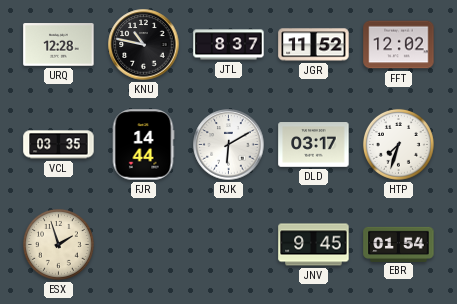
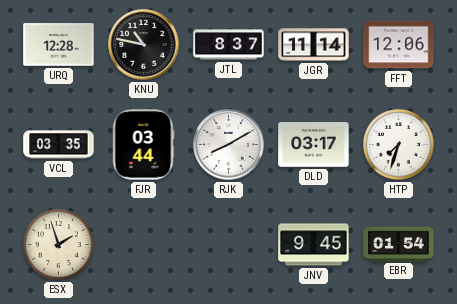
JGR: 11:52 -> 11:14 (314, 45)
FFT: 12:02 -> 12:06 (399, 45)
FJR: 14:44 -> 03:44 (143, 145)
RJK: 6:10 -> 8:10 (229, 145)
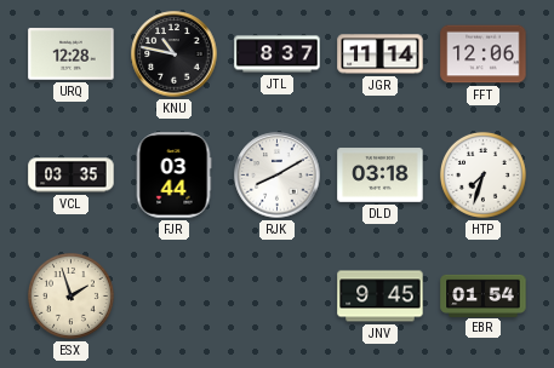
DLD: 03:17 -> 03:18 (381, 176)
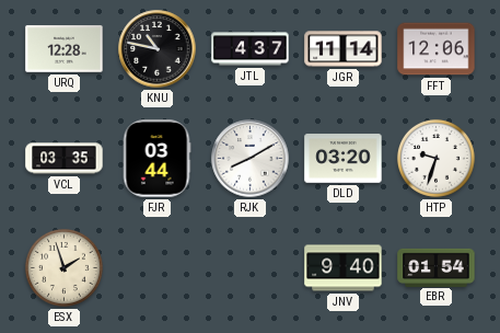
JTL: 8:37 -> 4:37 (251, 49)
DLD: 03:18 -> 03:20 (344, 159)
HTP: 7:33 -> 9:33 (435, 158)
JNV: 9:45 -> 9:40 (344, 268)
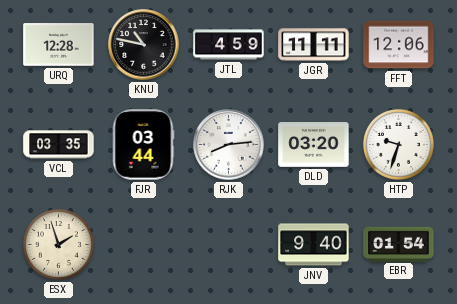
JTL: 4:37 -> 4:59 (229, 45)
JGR: 11:14 -> 11:11 (314, 45)
RJK: 8:10 -> 8:14 (229, 145)
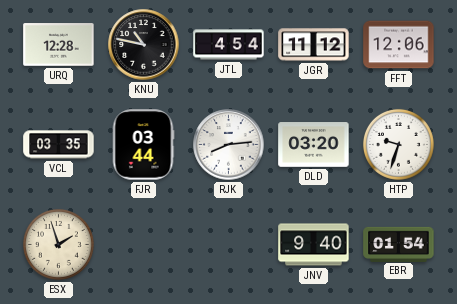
JTL: 4:59 -> 4:54 (229, 45)
JGR: 11:11 -> 11:12 (314, 45)
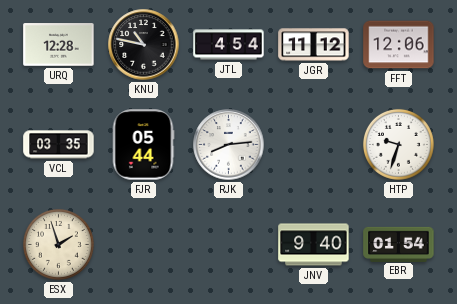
FJR: 03:44 -> 05:44 (143, 145)
DLD: 03:20 -> none (314, 145)
